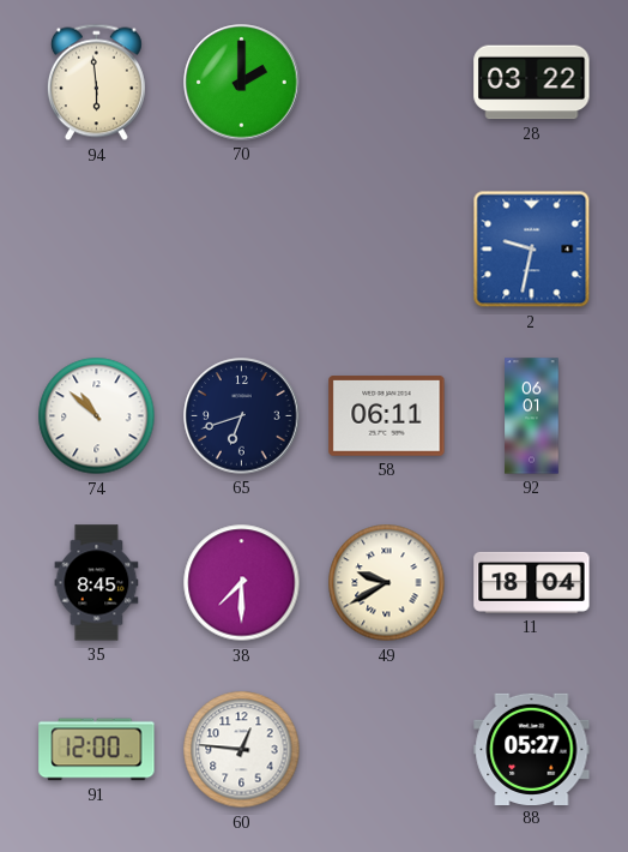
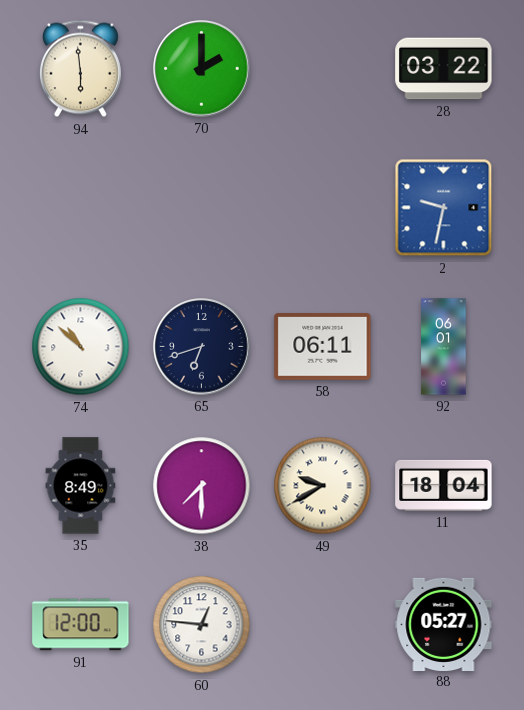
35: 8:45 -> 8:49 (81, 486)
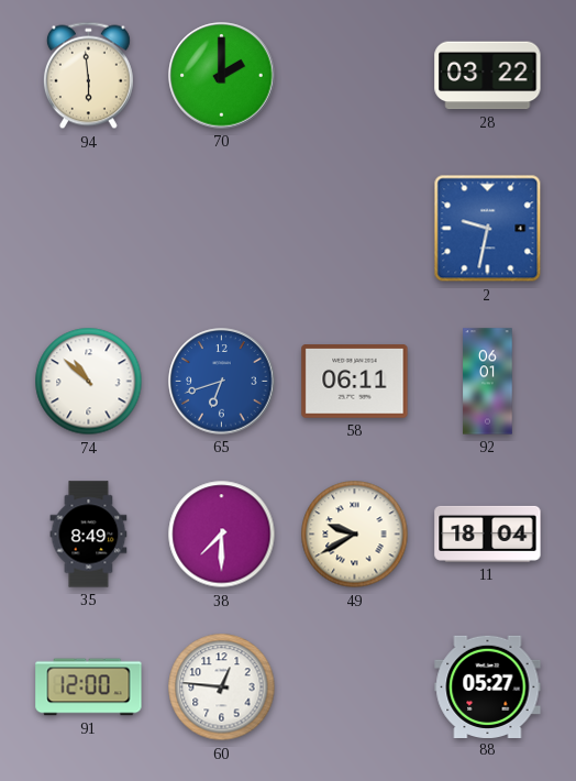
65 dial: navy -> blue (222, 382)
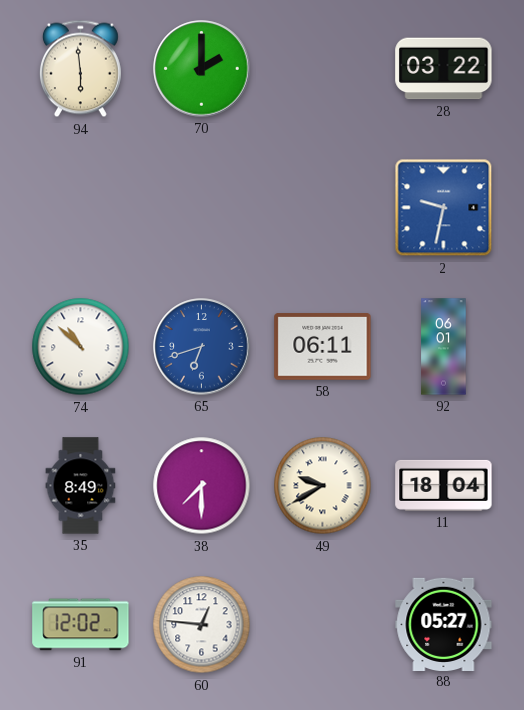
91: 12:00 -> 12:02 (81, 625)
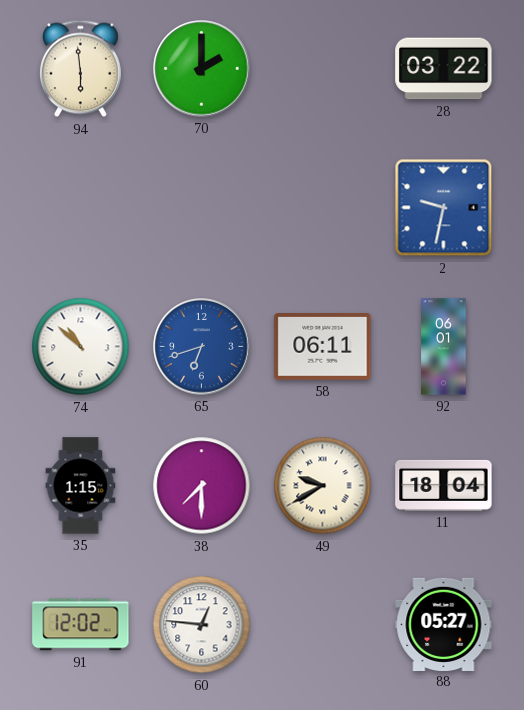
35: 8:49 -> 1:15 (81, 486)
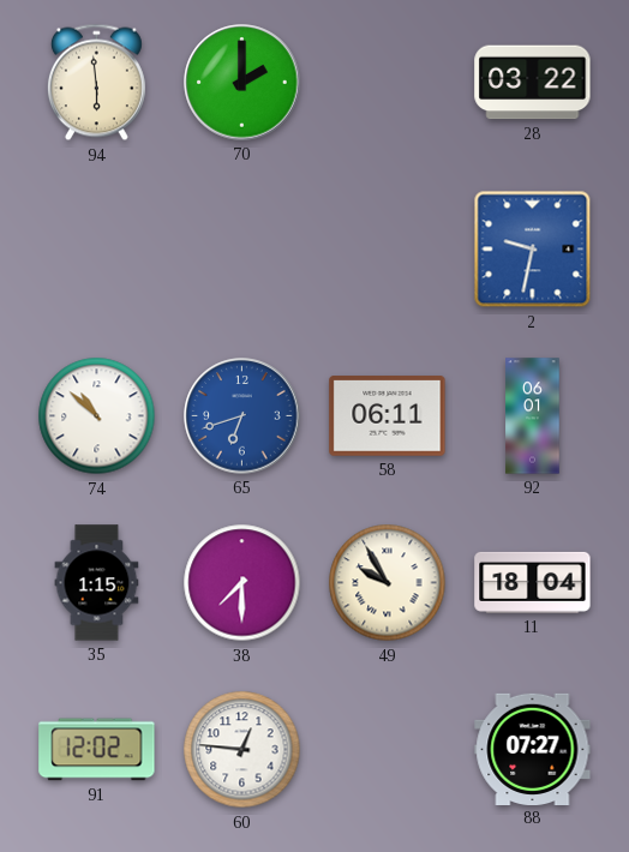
49: 9:40 -> 9:55 (388, 583)
88: 05:27 -> 07:27 (533, 749)
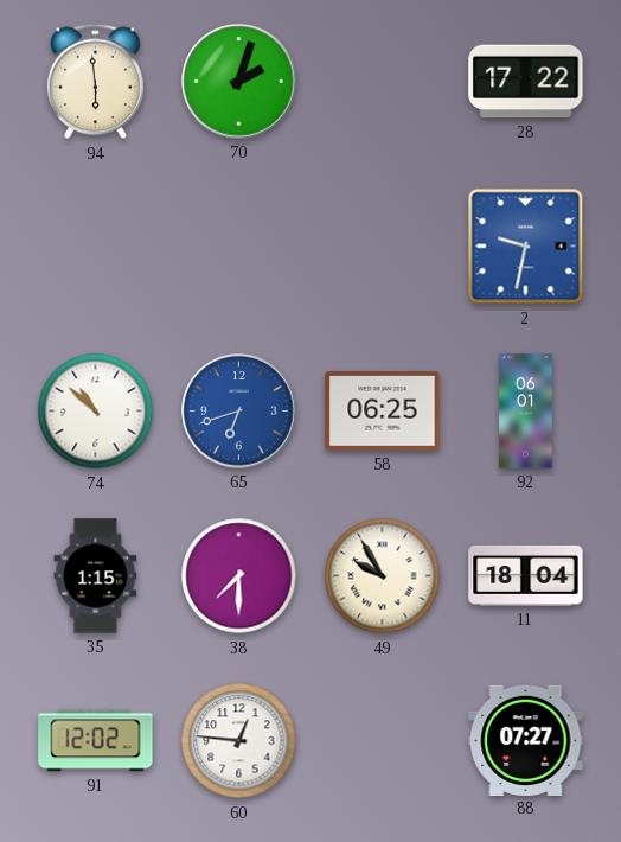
70: 2:00 -> 2:03 (239, 82)
28: 03:22 -> 17:22 (526, 82)
58: 06:11 -> 06:25 (383, 412)
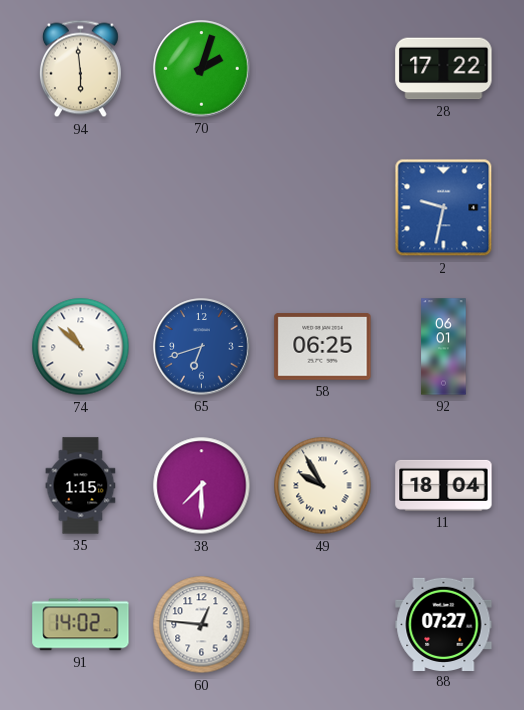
91: 12:02 -> 14:02 (81, 625)
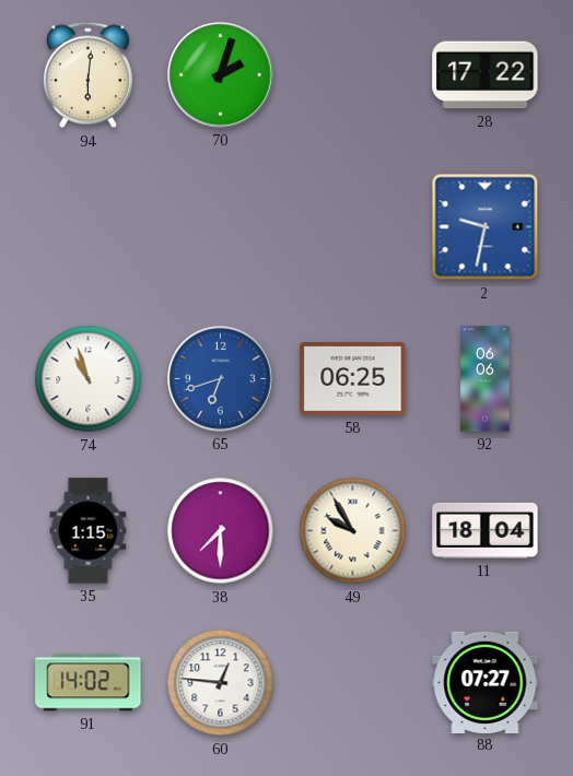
94: 5:59 -> 6:01 (87, 75)
74: 10:52 -> 10:57 (89, 379)
92: 06:01 -> 06:06 (486, 379)
